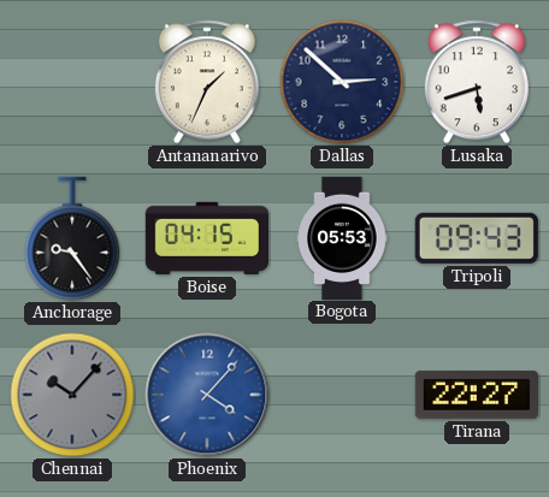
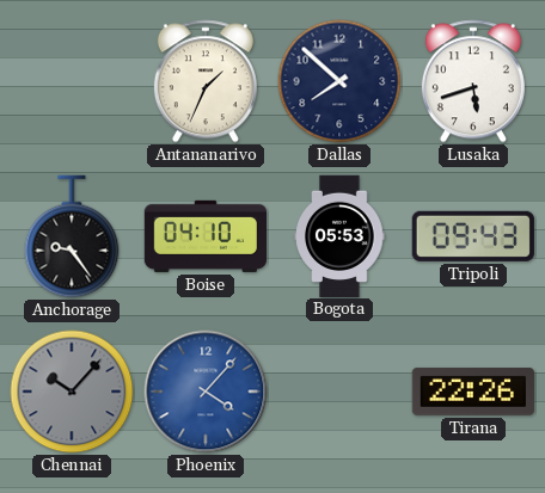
Dallas: 2:52 -> 7:52 (339, 81)
Boise: 04:15 -> 04:10 (204, 236)
Tirana: 22:27 -> 22:26 (473, 392)
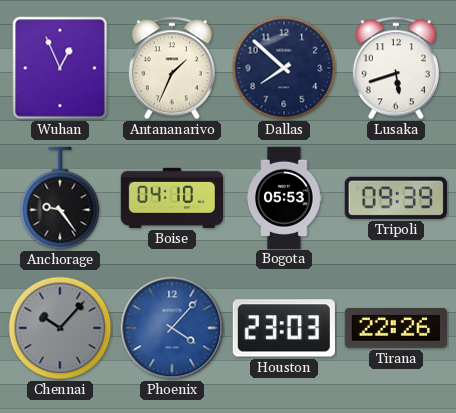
Wuhan: none -> 12:56 (60, 68)
Tripoli: 09:43 -> 09:39 (396, 198)
Houston: none -> 23:03 (284, 328)
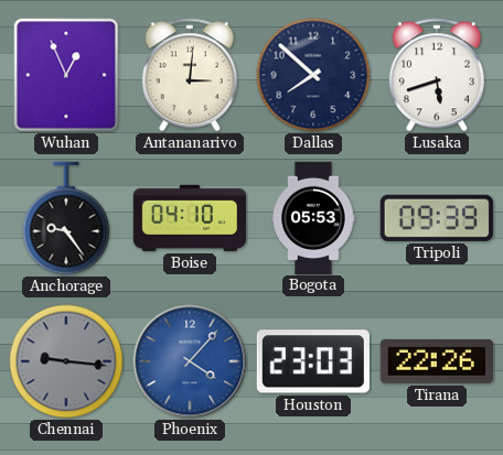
Antananarivo: 1:34 -> 3:01 (190, 75)
Chennai: 10:07 -> 9:16 (66, 361)
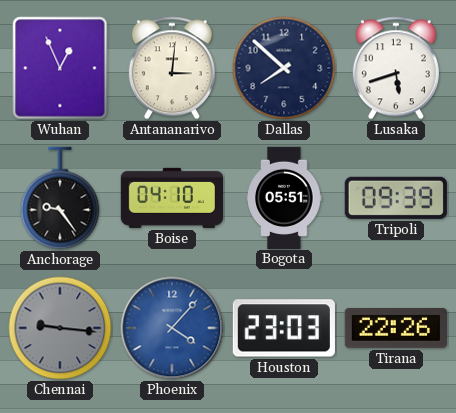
Bogota: 05:53 -> 05:51 (284, 197)
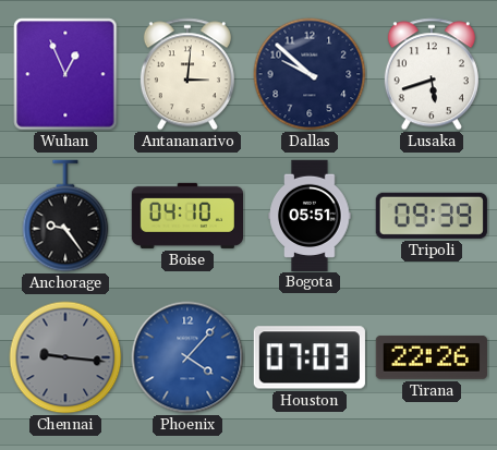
Dallas: 7:52 -> 9:52 (310, 74)
Houston: 23:03 -> 07:03 (310, 357)
